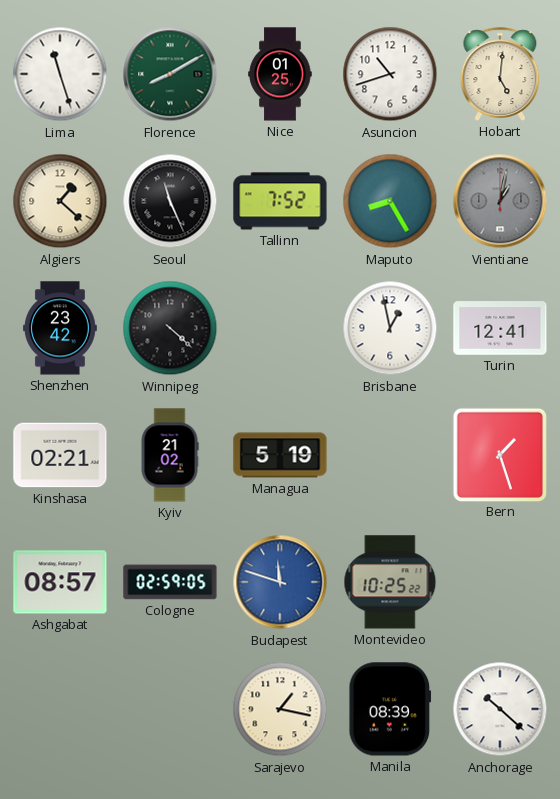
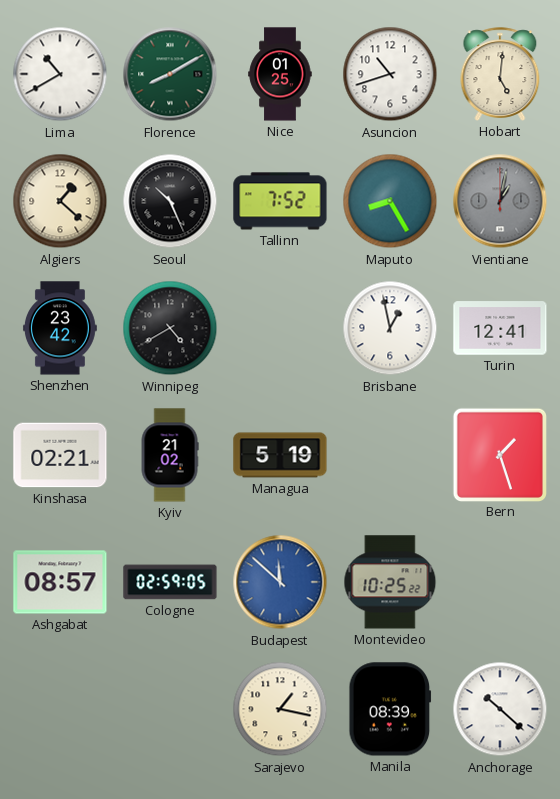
Lima: 11:27 -> 10:40 (60, 74)
Seoul: 11:26 -> 10:26 (170, 201)
Winnipeg: 4:22 -> 4:40 (170, 328)
Budapest: 11:48 -> 11:52 (280, 582)
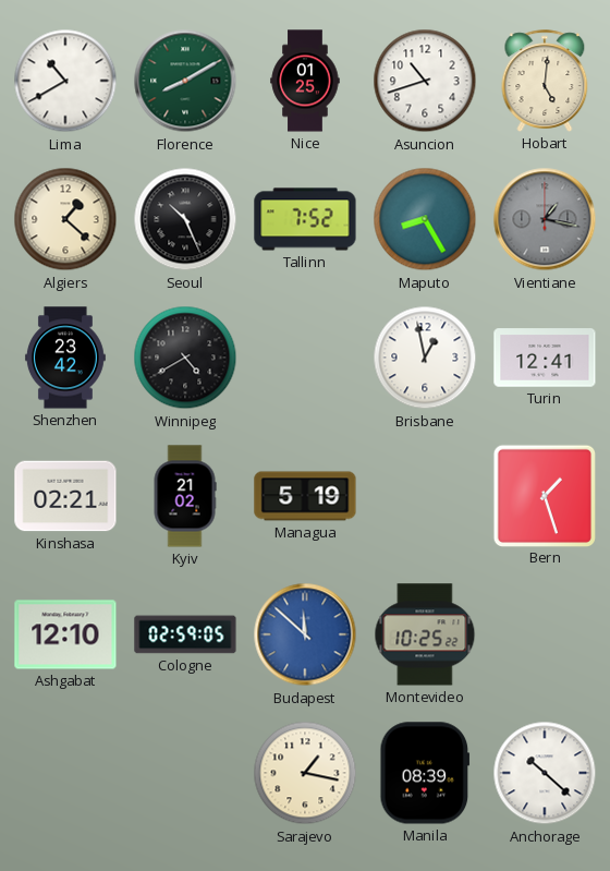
Vientiane: 1:02 -> 1:17 (545, 219)
Ashgabat: 08:57 -> 12:10 (65, 634)
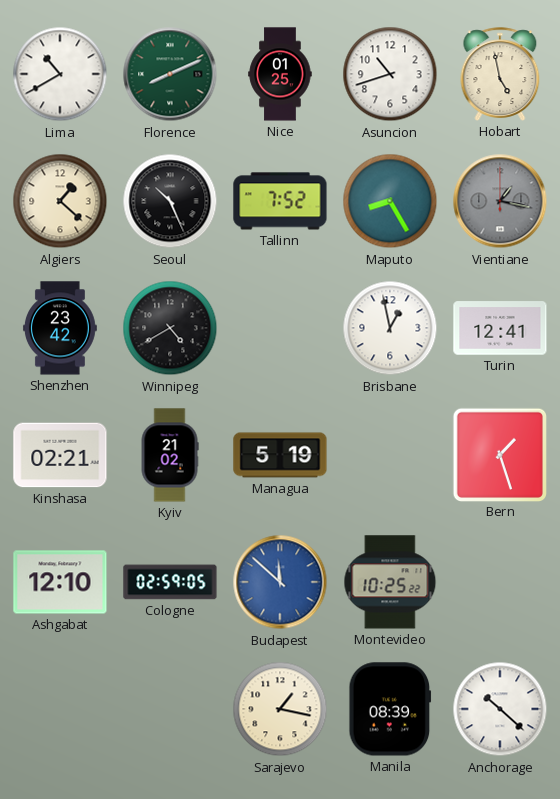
Florence: 8:10 -> 8:11 (170, 74)
Hobart: 5:01 -> 4:58 (500, 74)
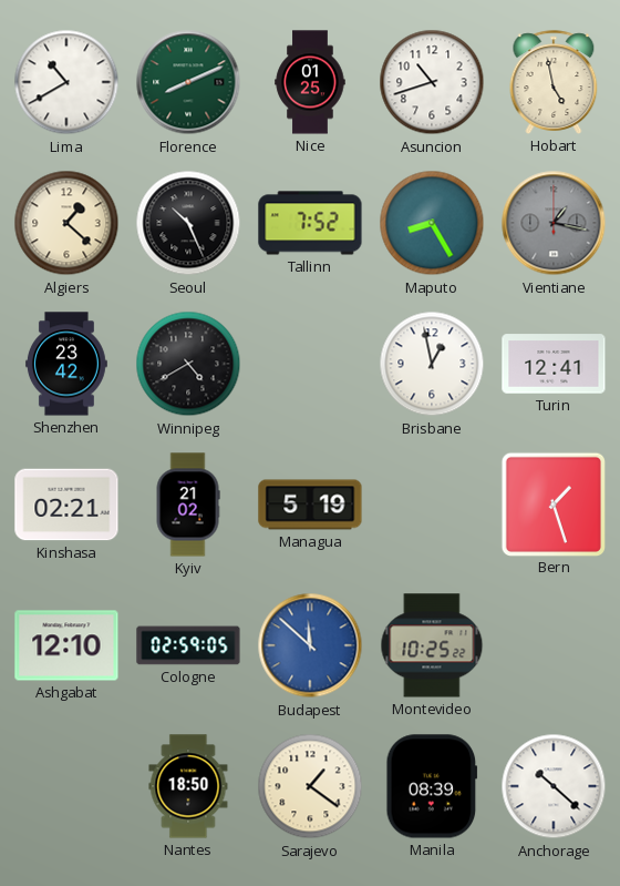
Nantes: none -> 18:50 (188, 786)
Sarajevo: 1:17 -> 1:21 (310, 786)
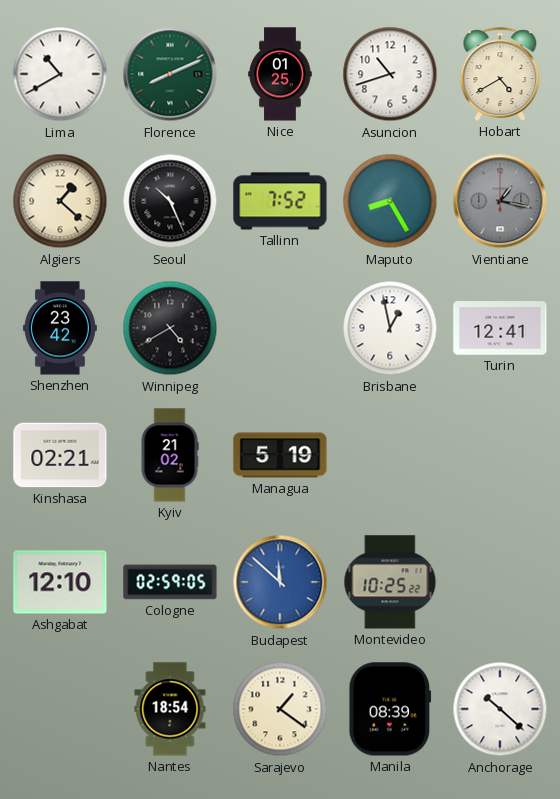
Hobart: 4:58 -> 4:40 (500, 74)
Bern: 1:27 -> none (552, 503)
Nantes: 18:50 -> 18:54 (170, 709)
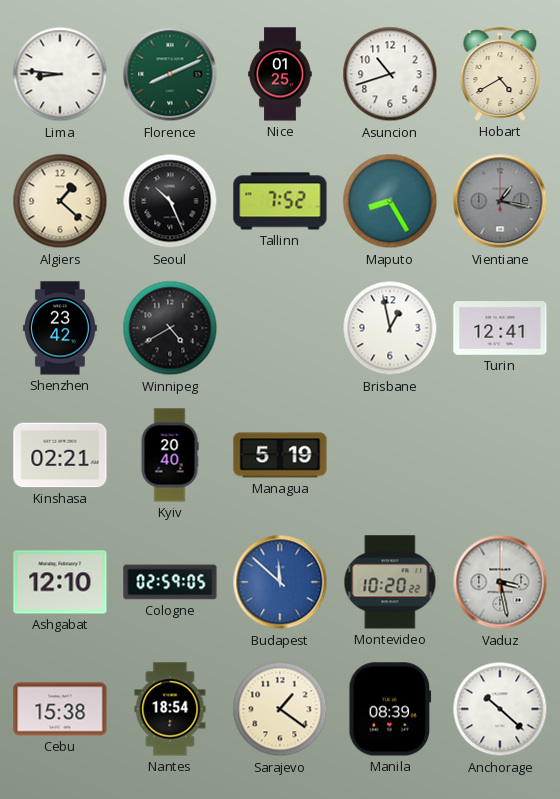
Lima: 10:40 -> 8:46 (60, 74)
Kyiv: 21:02 -> 20:40 (170, 455)
Montevideo: 10:25 -> 10:20 (390, 582)
Vaduz: none -> 3:28 (500, 582)
Cebu: none -> 15:38 (60, 709)
